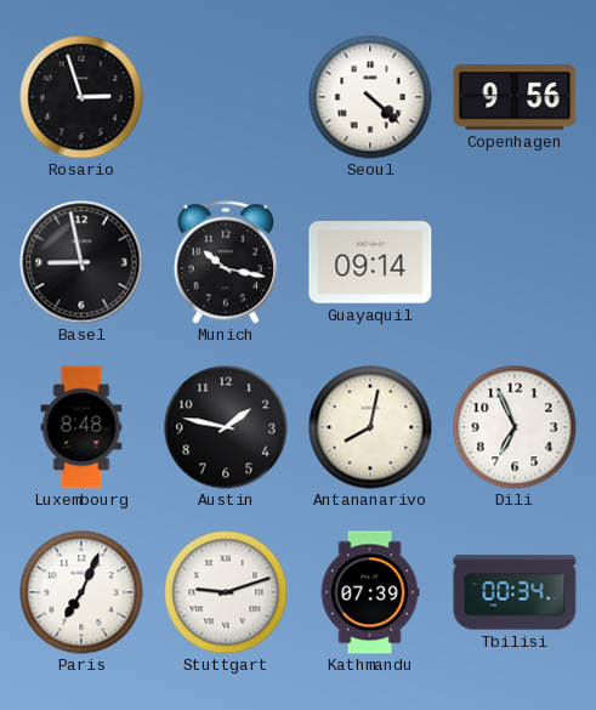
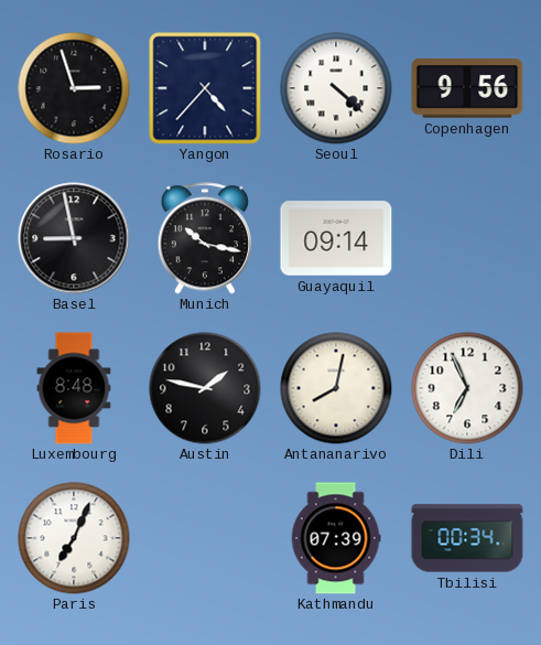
Yangon: none -> 4:37 (205, 88)
Stuttgart: 9:12 -> none (226, 592)
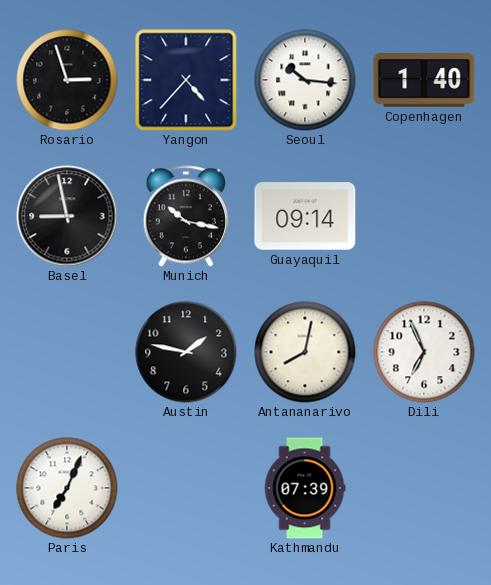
Seoul: 4:22 -> 10:16 (305, 80)
Copenhagen: 9:56 -> 1:40 (424, 80)
Luxembourg: 8:48 -> none (74, 388)
Tbilisi: 00:34 -> none (467, 538)
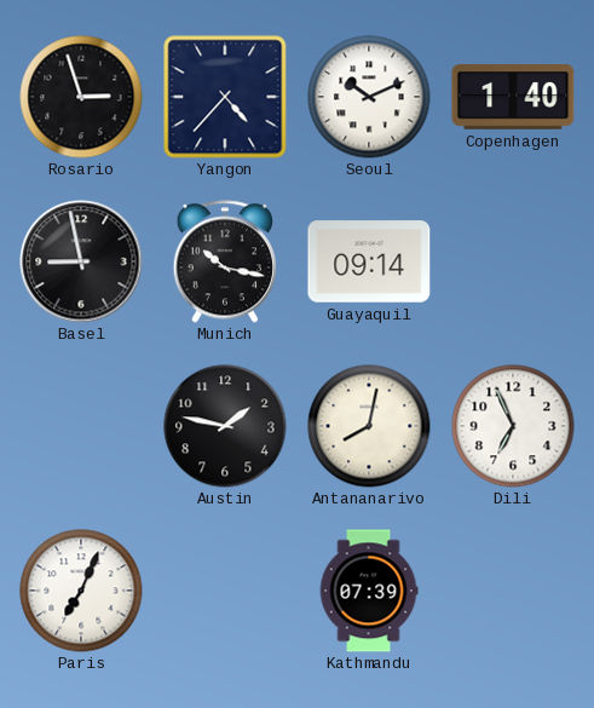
Seoul: 10:16 -> 10:11 (369, 97)
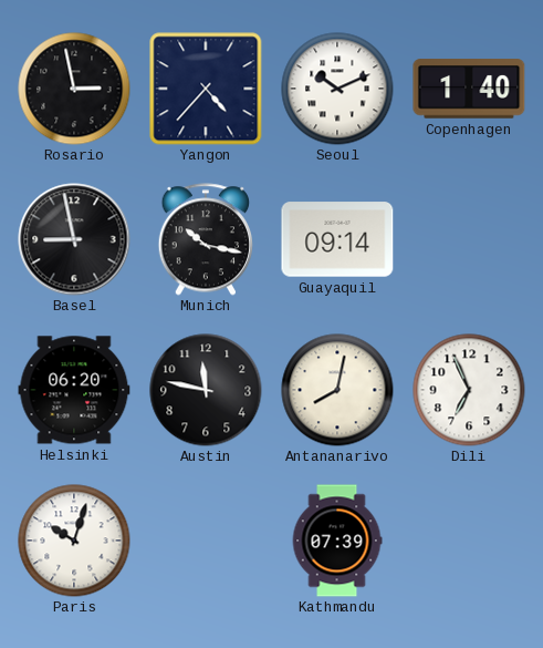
Rosario: 2:57 -> 2:58 (74, 89)
Helsinki: none -> 06:20 (74, 390)
Austin: 1:47 -> 11:47 (206, 390)
Paris: 7:04 -> 10:03 (74, 541)
